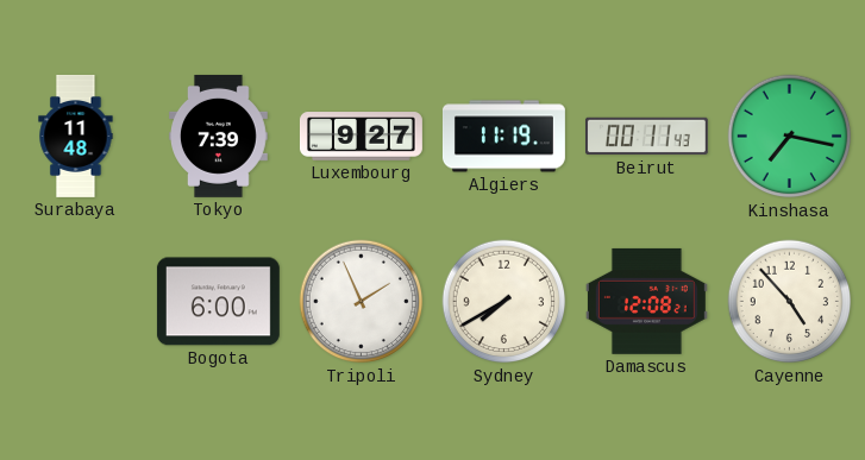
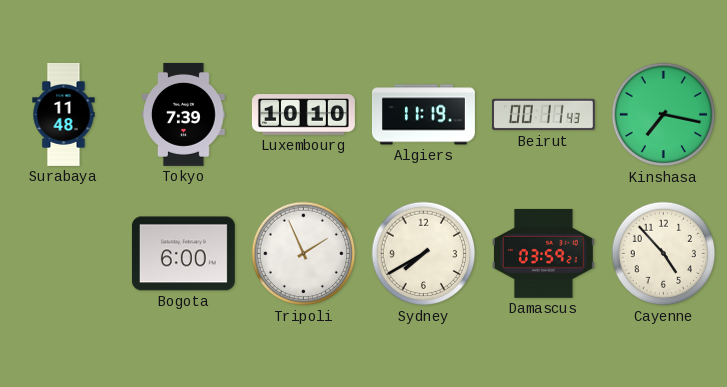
Luxembourg: 9:27 -> 10:10 (303, 115)
Damascus: 12:08 -> 03:59 (543, 253)
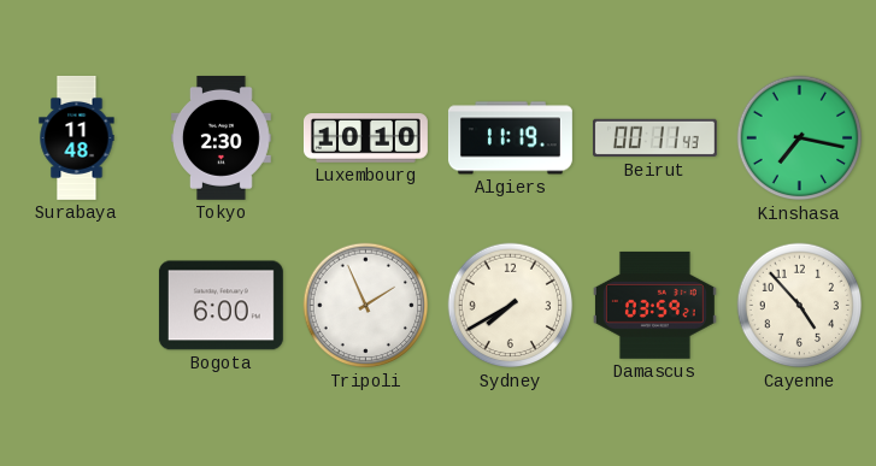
Tokyo: 7:39 -> 2:30 (222, 137)
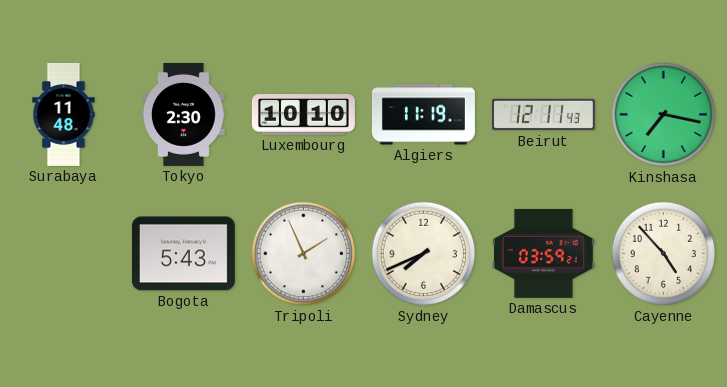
Beirut: 00:11 -> 12:11 (543, 115)
Bogota: 6:00 -> 5:43 (183, 254)
Sydney: 7:40 -> 7:41 (424, 254)
